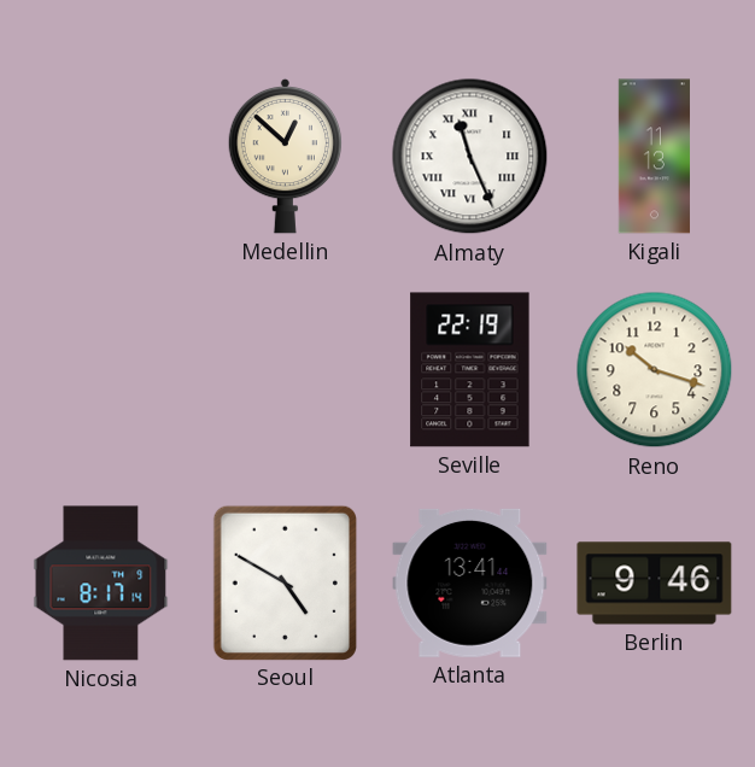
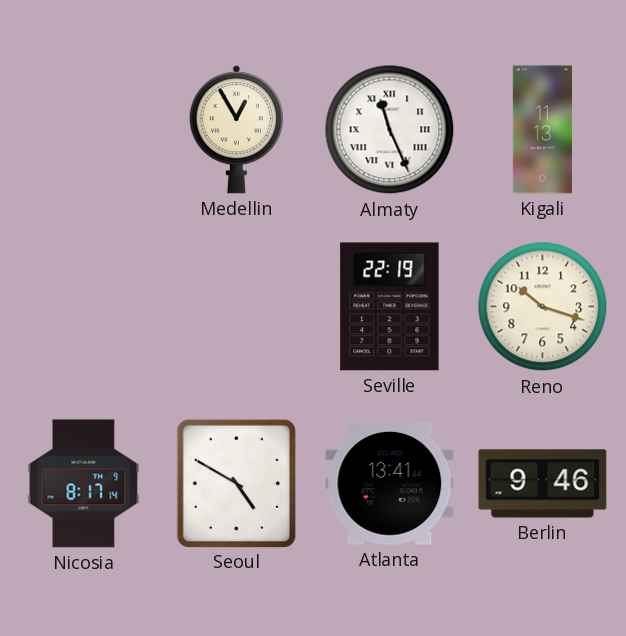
Medellin: 12:52 -> 12:55 (236, 129)
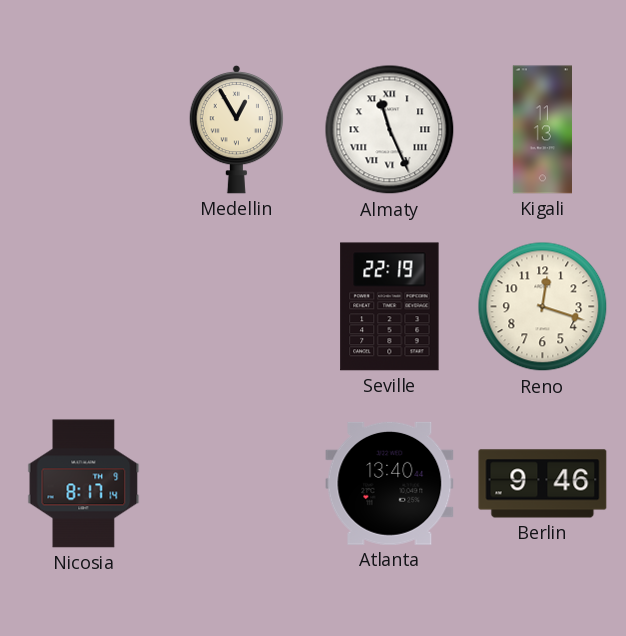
Reno: 10:18 -> 12:18 (543, 307)
Seoul: 4:50 -> none (236, 483)
Atlanta: 13:41 -> 13:40 (390, 483)
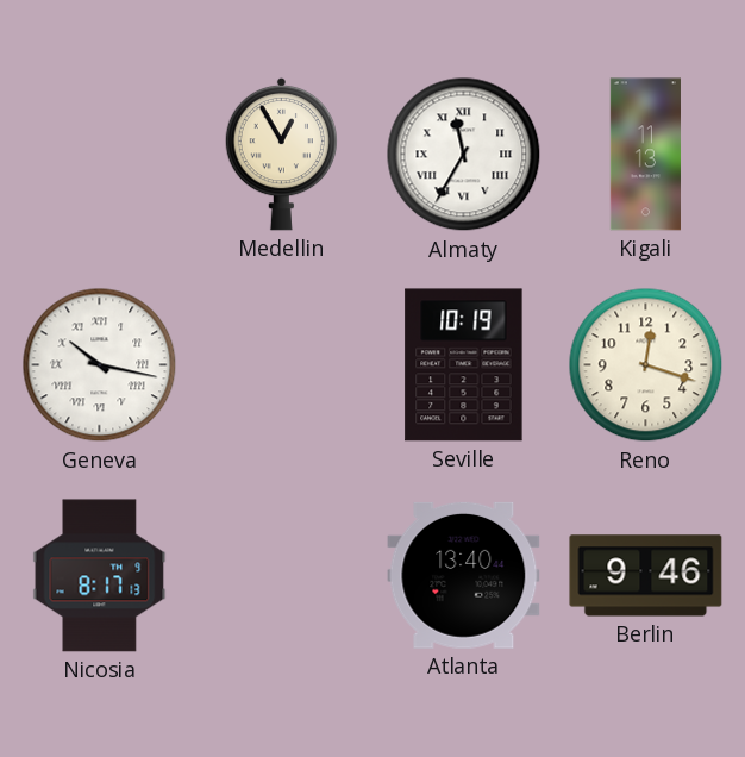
Almaty: 11:26 -> 11:35 (464, 155)
Geneva: none -> 10:17 (100, 365)
Seville: 22:19 -> 10:19 (464, 365)
Nicosia: 8:17:14 -> 8:17:13 (100, 576)
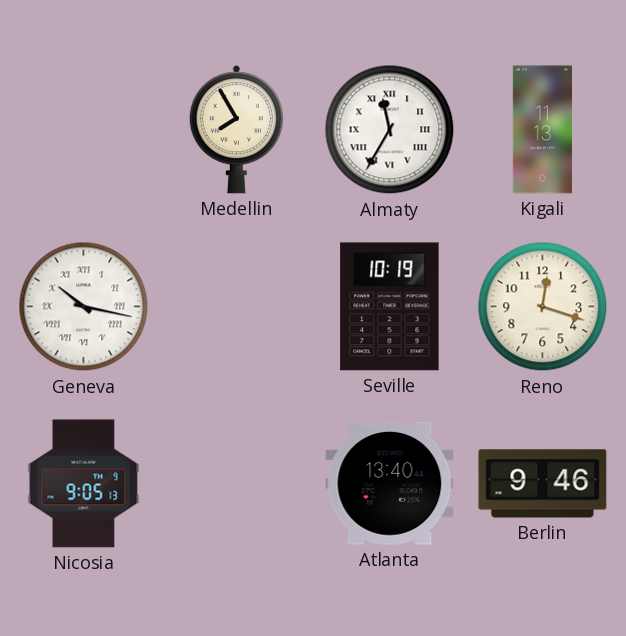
Medellin: 12:55 -> 7:55 (236, 129)
Nicosia: 8:17 -> 9:05 (84, 484)
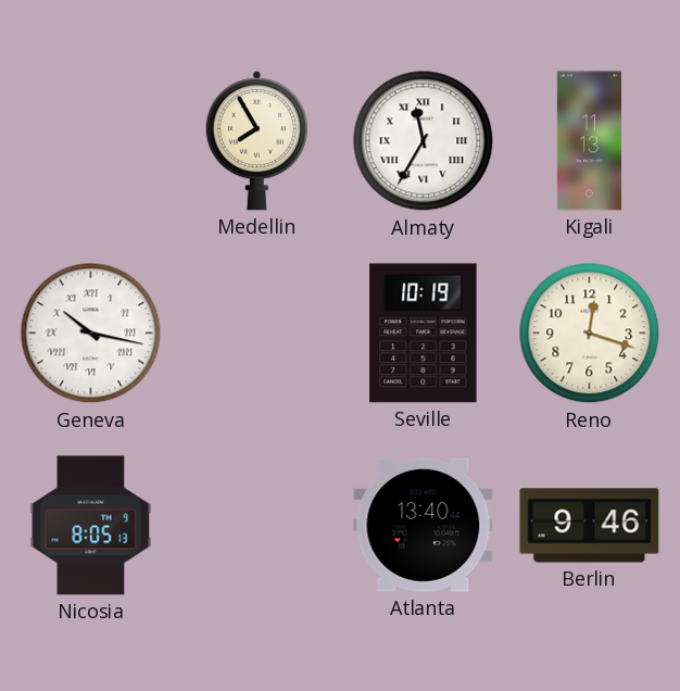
Nicosia: 9:05 -> 8:05 (91, 526)
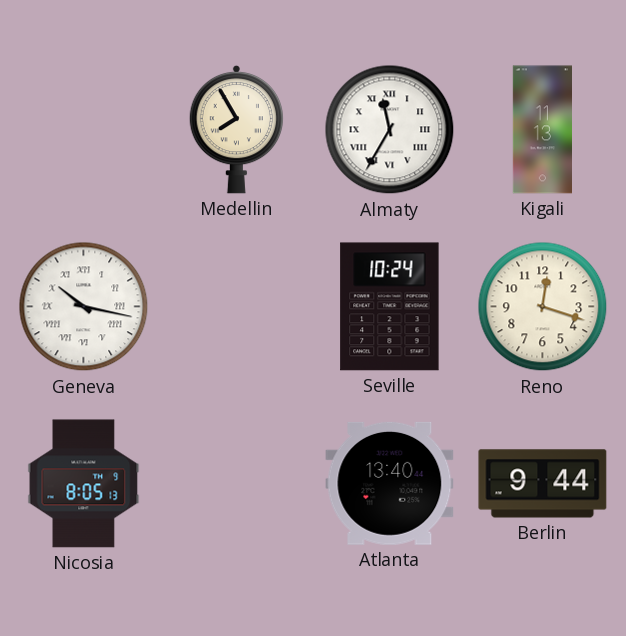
Seville: 10:19 -> 10:24 (390, 307)
Berlin: 9:46 -> 9:44 (543, 484)
